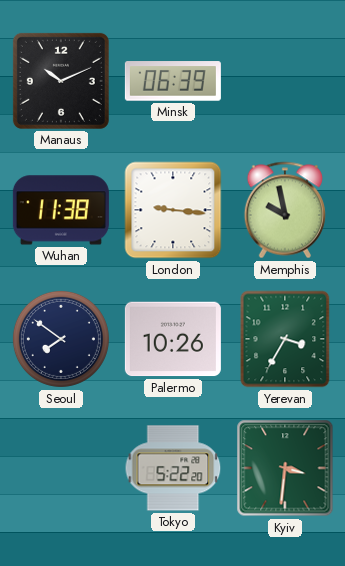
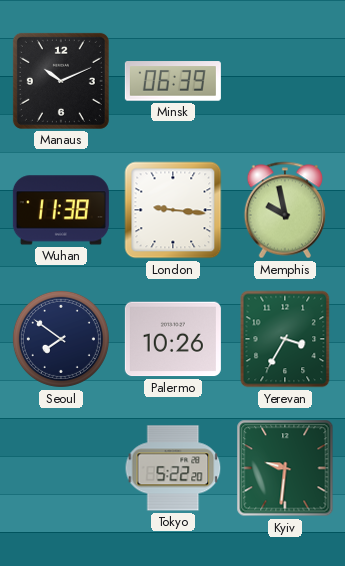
Kyiv: 3:31 -> 9:31 (285, 468)
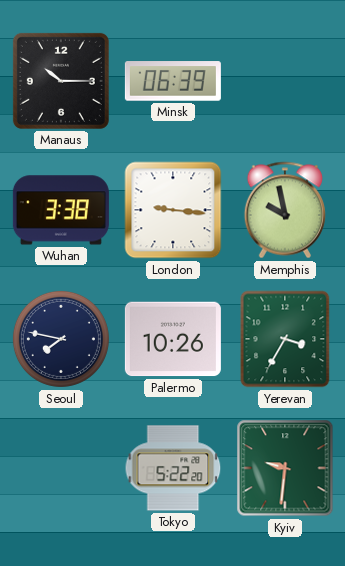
Manaus: 10:11 -> 10:15 (61, 81)
Wuhan: 11:38 -> 3:38 (61, 210)
Seoul: 7:51 -> 7:47 (61, 339)
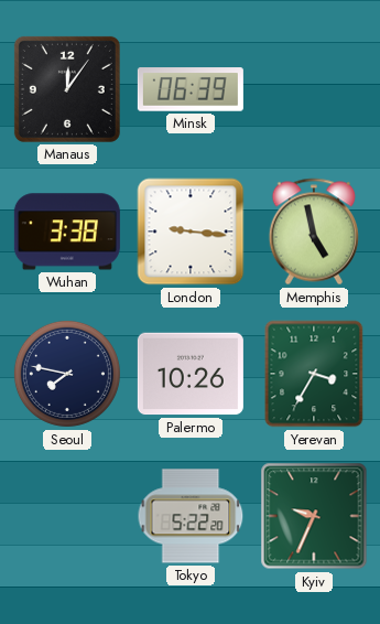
Manaus: 10:15 -> 12:06 (67, 89)
Memphis: 9:58 -> 4:58 (313, 232)
Kyiv: 9:31 -> 9:34 (314, 516)
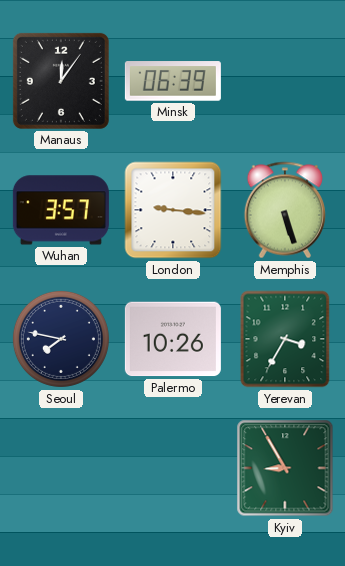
Wuhan: 3:38 -> 3:57 (61, 210)
Memphis: 4:58 -> 5:27 (284, 210)
Tokyo: 5:22 -> none (191, 516)
Kyiv: 9:34 -> 8:55 (285, 468)
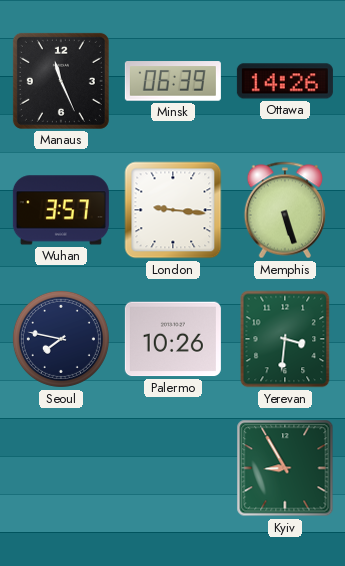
Manaus: 12:06 -> 11:26 (61, 81)
Ottawa: none -> 14:26 (285, 81)
Yerevan: 3:35 -> 3:31 (285, 339)
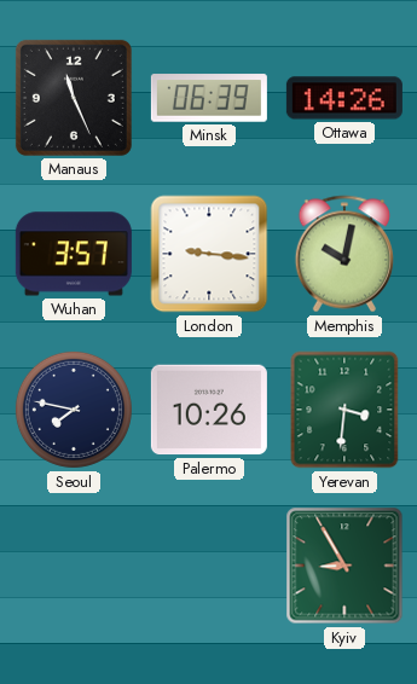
Memphis: 5:27 -> 10:02 (343, 254)
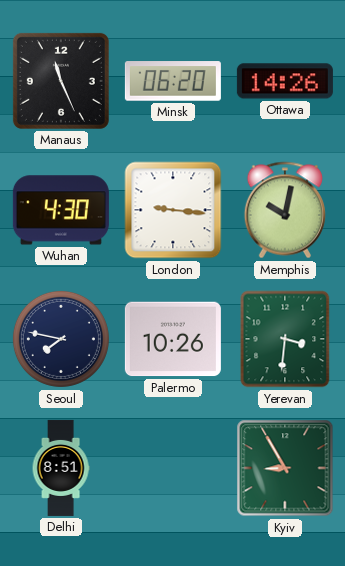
Minsk: 06:39 -> 06:20 (173, 81)
Wuhan: 3:57 -> 4:30 (61, 210)
Delhi: none -> 8:51 (61, 468)
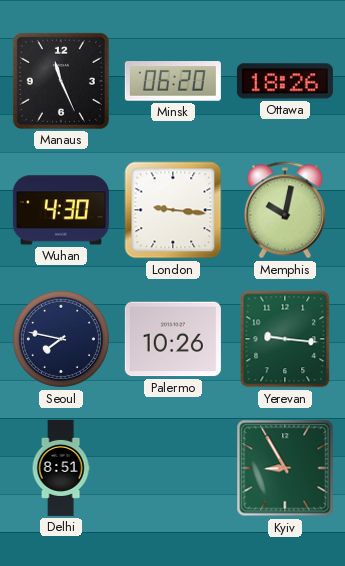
Ottawa: 14:26 -> 18:26 (285, 81)
Yerevan: 3:31 -> 9:16 (285, 339)
